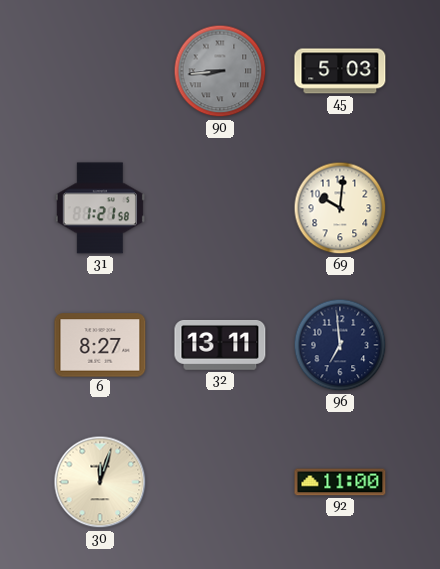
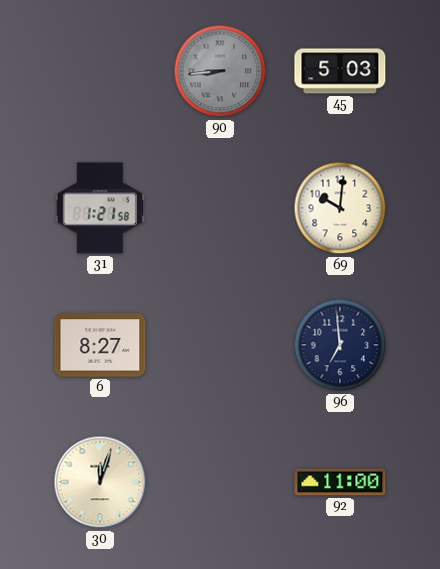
32: 13:11 -> none (220, 345)
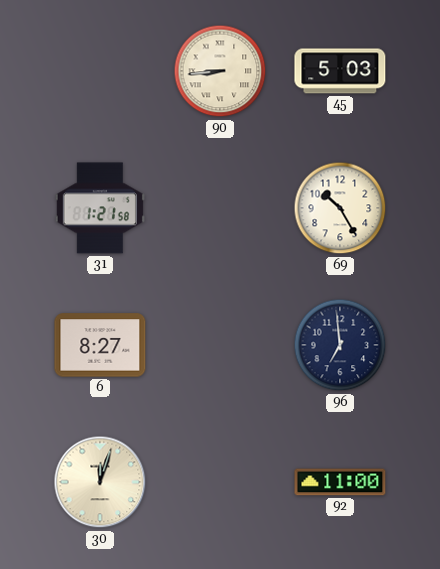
90 dial: grey -> cream (220, 71)
69: 10:01 -> 10:25 (340, 208)
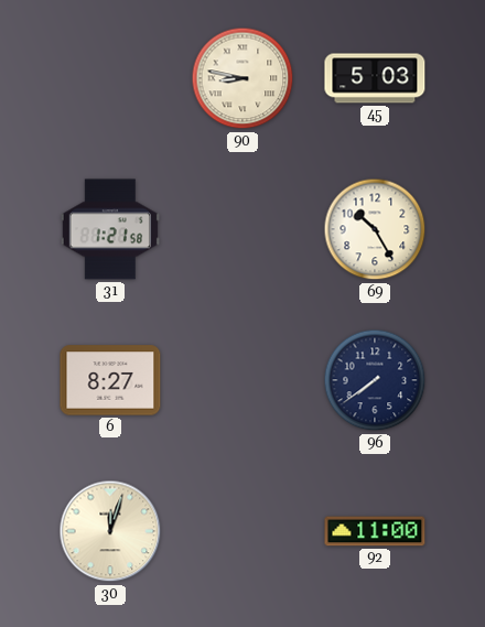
90: 8:44 -> 8:47 (242, 78)
96: 6:59 -> 7:39 (375, 380)
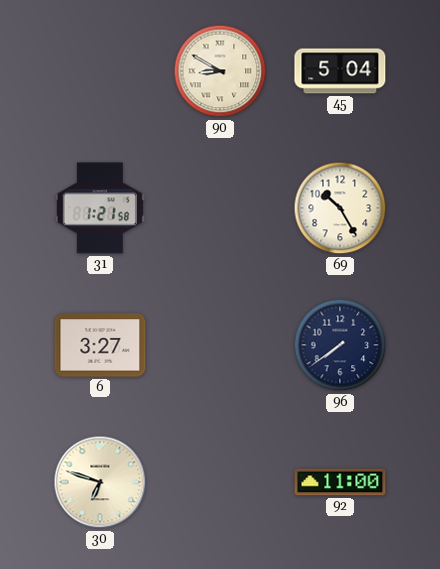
90: 8:47 -> 8:50 (220, 71)
45: 5:03 -> 5:04 (340, 71)
6: 8:27 -> 3:27 (100, 345)
30: 12:03 -> 6:48 (100, 482)
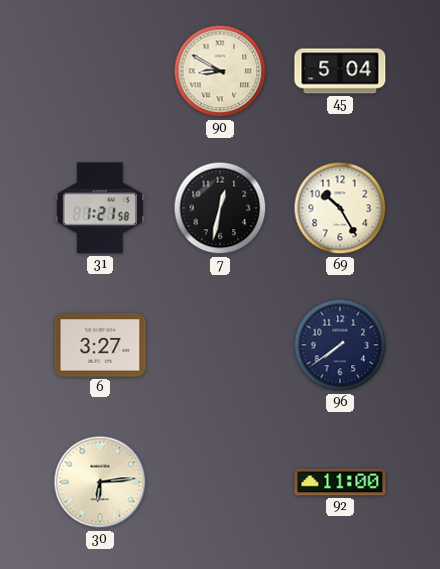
7: none -> 12:32 (220, 208)
30: 6:48 -> 6:14 (100, 482)
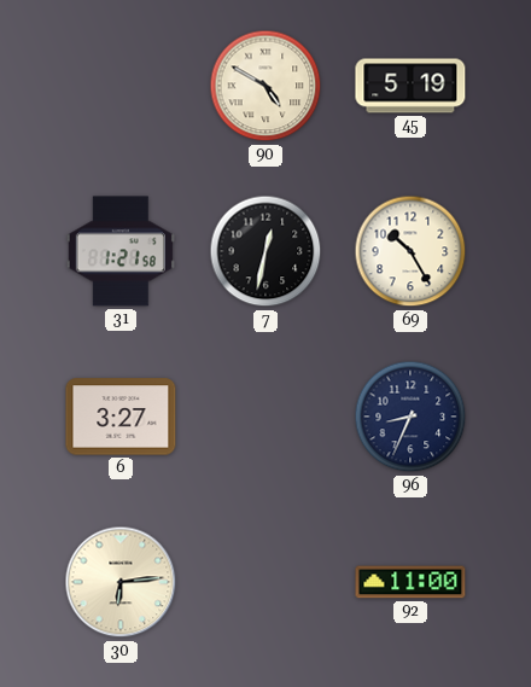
90: 8:50 -> 4:50 (265, 86)
45: 5:04 -> 5:19 (410, 86)
96: 7:39 -> 8:34 (410, 417)
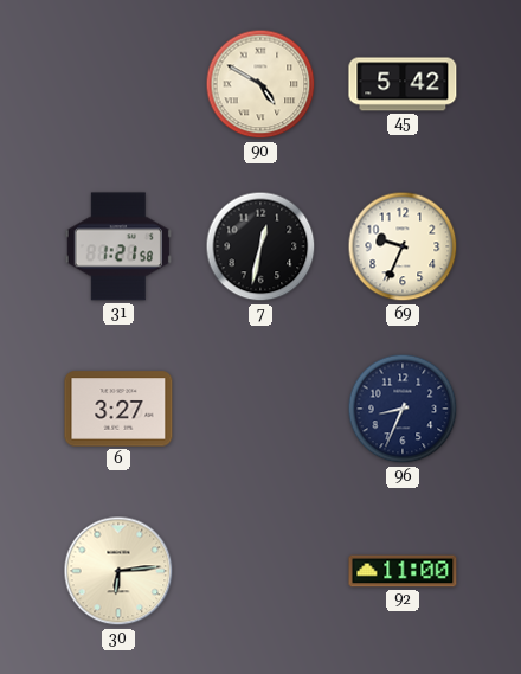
45: 5:19 -> 5:42 (403, 84)
69: 10:25 -> 9:34 (403, 246)
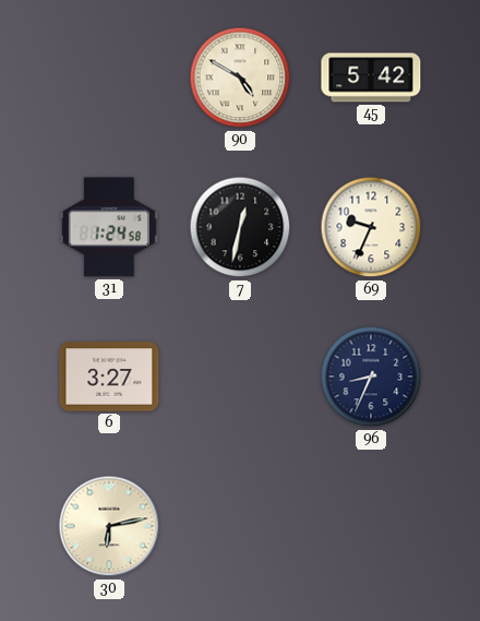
31: 1:21 -> 1:24 (109, 227)
30: 6:14 -> 6:13 (109, 526)
92: 11:00 -> none (403, 571)
